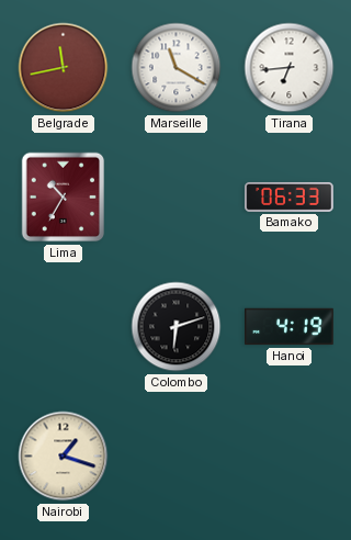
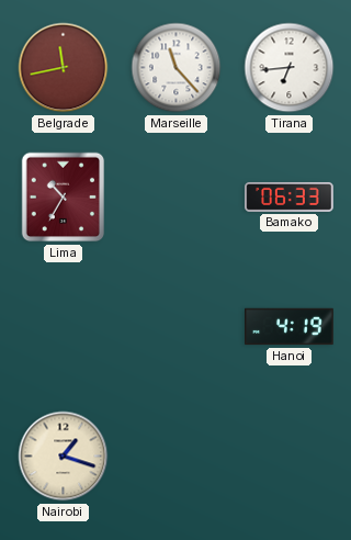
Marseille: 11:20 -> 11:23 (177, 68)
Colombo: 6:12 -> none (177, 327)
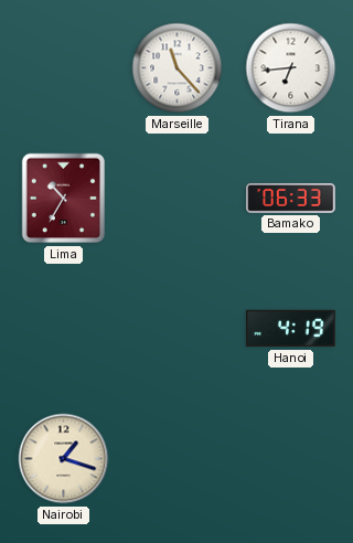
Belgrade: 11:43 -> none (64, 68)
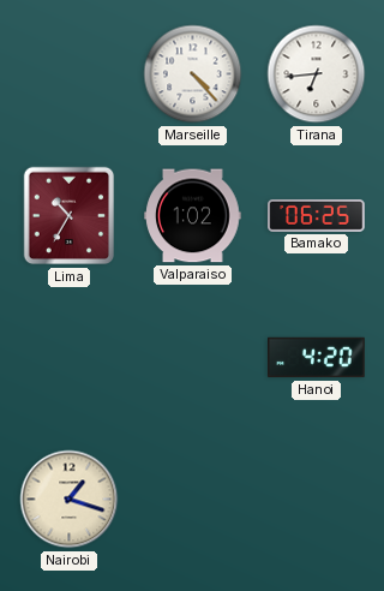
Marseille: 11:23 -> 4:23 (193, 74)
Valparaiso: none -> 1:02 (193, 216)
Bamako: 06:33 -> 06:25 (317, 215)
Hanoi: 4:19 -> 4:20 (317, 358)
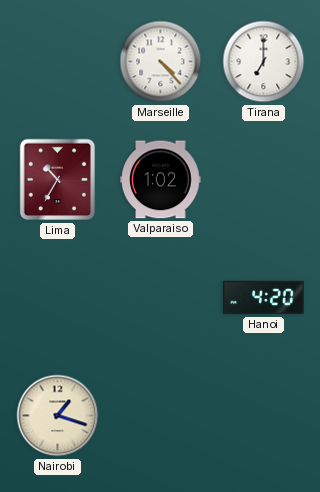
Tirana: 6:44 -> 7:00 (264, 62)
Bamako: 06:25 -> none (317, 215)
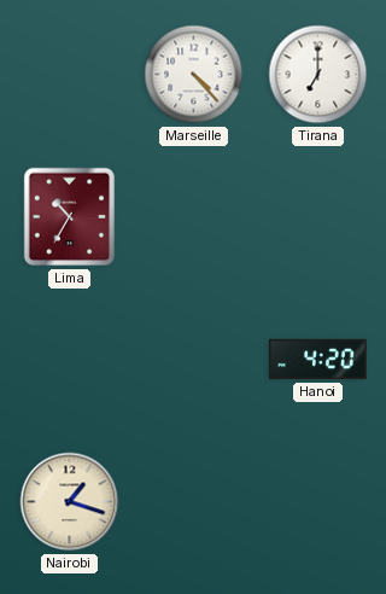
Valparaiso: 1:02 -> none (161, 180)
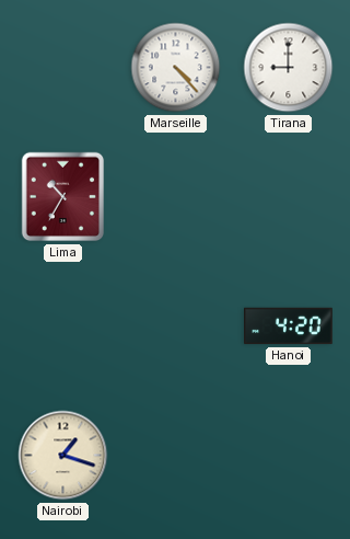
Tirana: 7:00 -> 9:00 (289, 68)
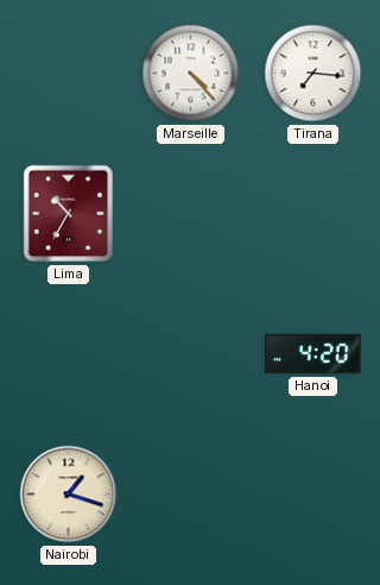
Tirana: 9:00 -> 7:16 (313, 74)
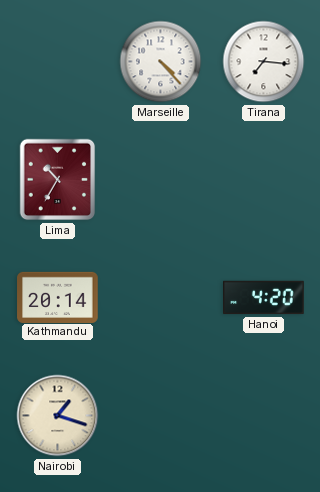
Kathmandu: none -> 20:14 (58, 297)
